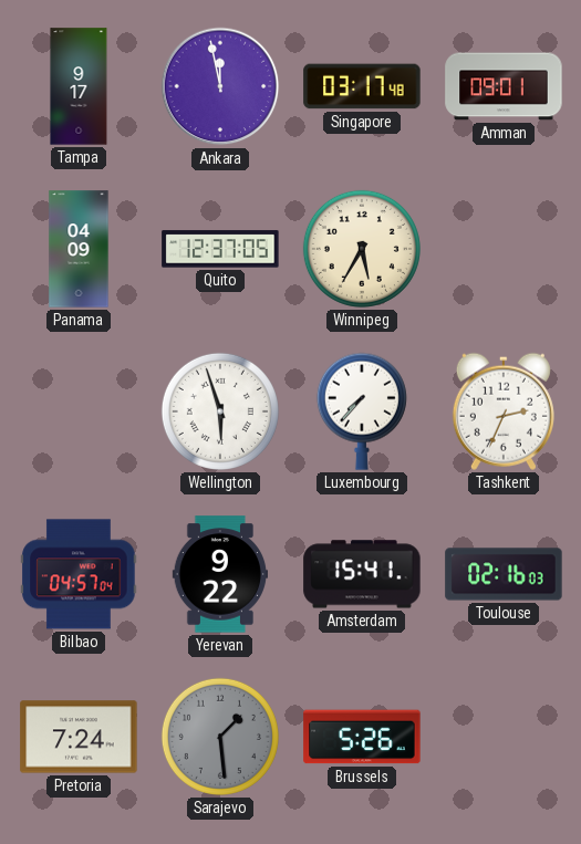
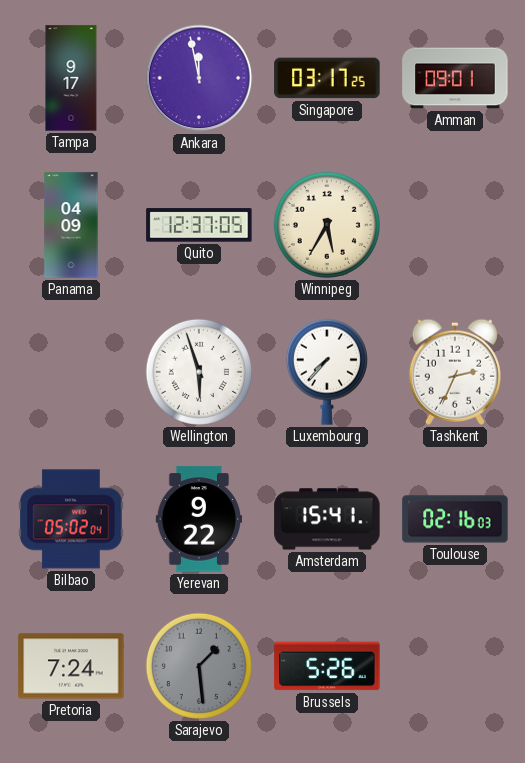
Singapore: 03:17:48 -> 03:17:25 (327, 78)
Bilbao: 04:57 -> 05:02 (71, 519)
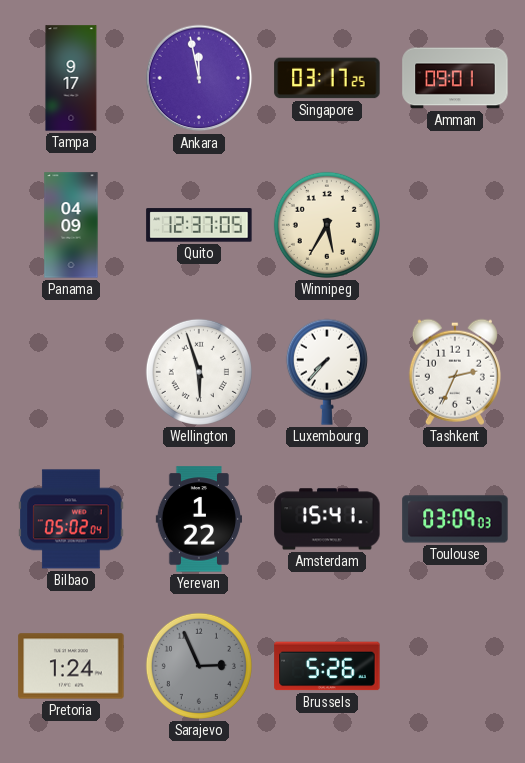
Yerevan: 9:22 -> 1:22 (198, 519)
Toulouse: 02:16 -> 03:09 (455, 519)
Pretoria: 7:24 -> 1:24 (71, 666)
Sarajevo: 1:29 -> 2:56 (199, 666)
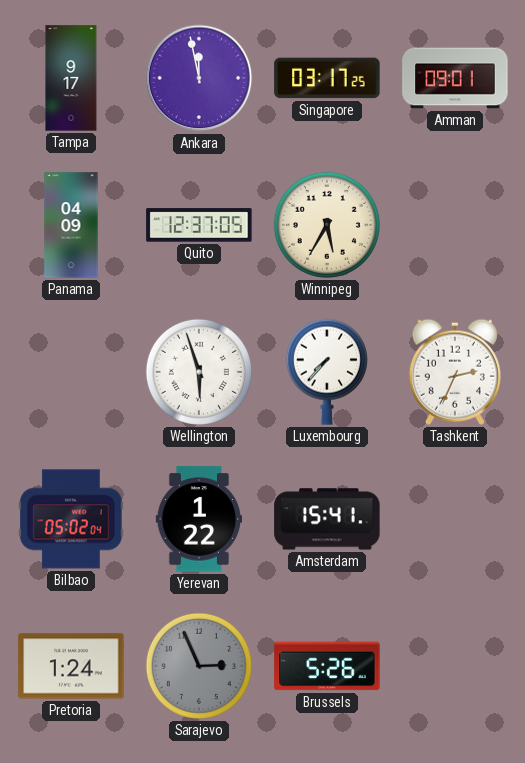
Toulouse: 03:09 -> none (455, 519)
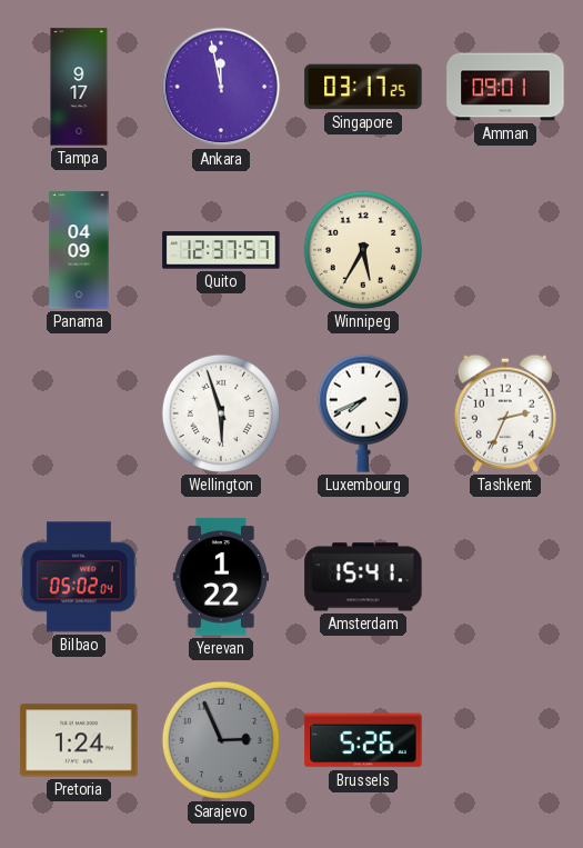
Quito: 12:37:05 -> 12:37:57 (221, 250)
Luxembourg: 7:37 -> 7:41 (363, 413)
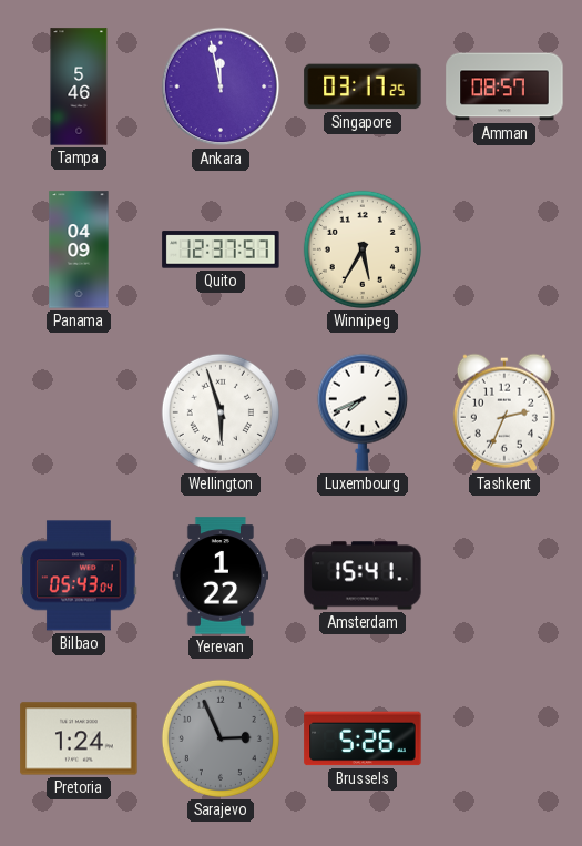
Tampa: 9:17 -> 5:46 (79, 86)
Amman: 09:01 -> 08:57 (504, 86)
Bilbao: 05:02 -> 05:43 (79, 575)
